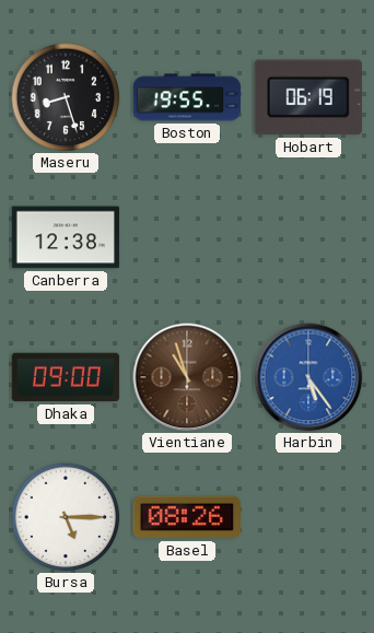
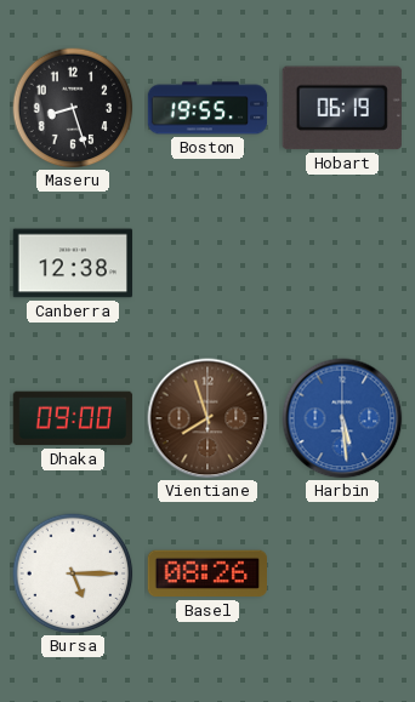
Vientiane: 10:57 -> 7:57 (207, 418)
Harbin: 5:24 -> 5:29 (342, 418)
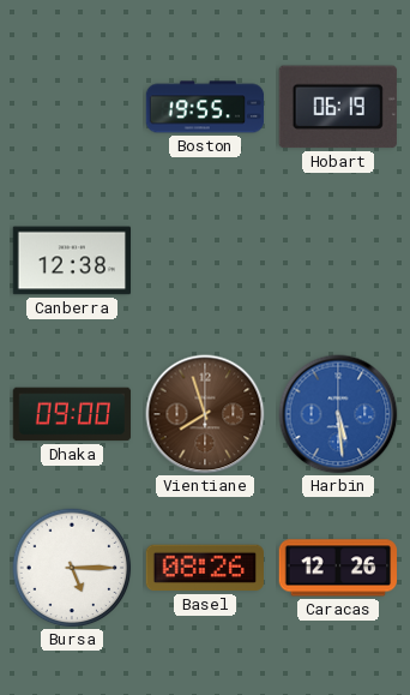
Maseru: 8:27 -> none (73, 108)
Caracas: none -> 12:26 (338, 568)
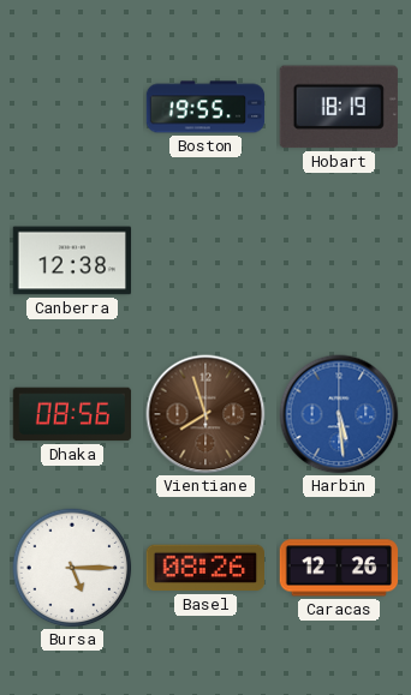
Hobart: 06:19 -> 18:19 (339, 107)
Dhaka: 09:00 -> 08:56 (72, 414)
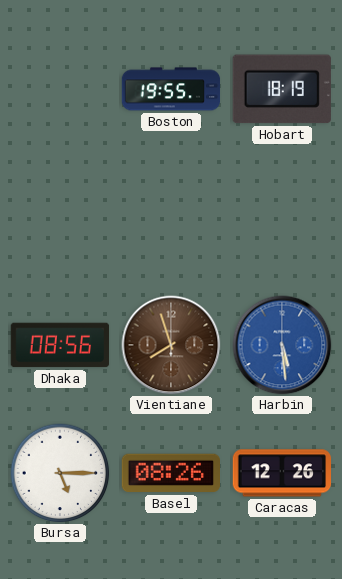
Canberra: 12:38 -> none (72, 260)
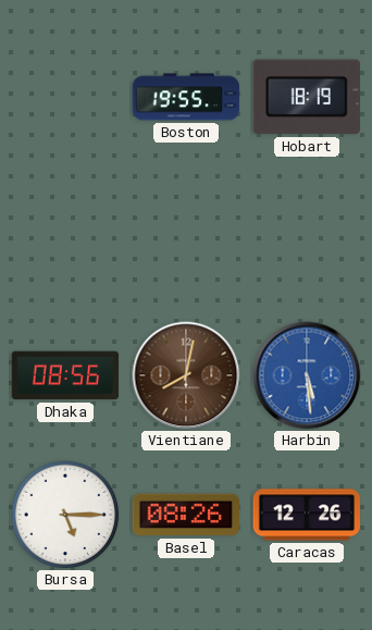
Vientiane: 7:57 -> 8:02 (186, 375)
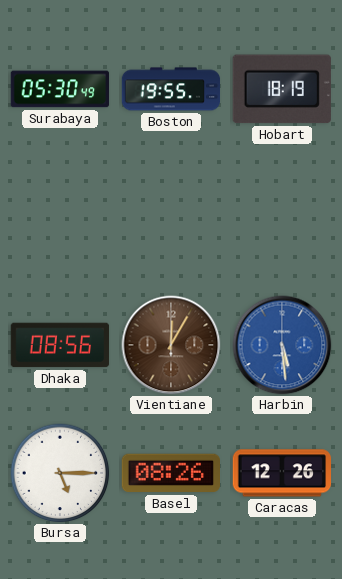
Surabaya: none -> 05:30 (60, 89)
Vientiane: 8:02 -> 12:05 (171, 345)
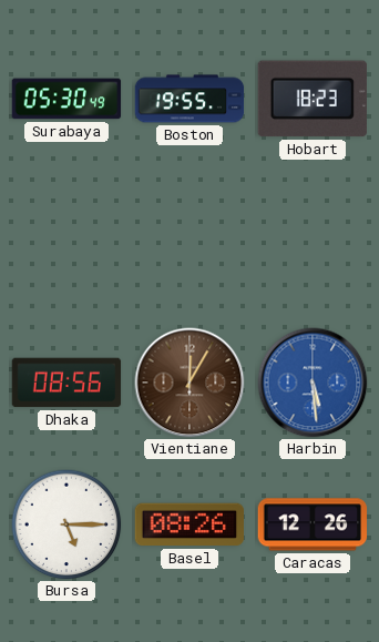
Hobart: 18:19 -> 18:23 (313, 99)
